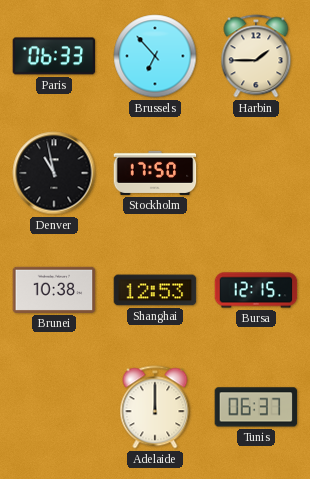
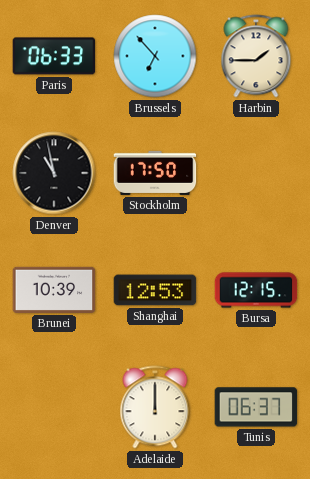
Brunei: 10:38 -> 10:39 (54, 290)
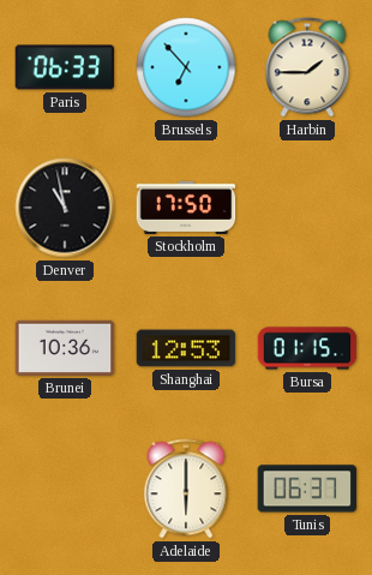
Brunei: 10:39 -> 10:36 (65, 348)
Bursa: 12:15 -> 01:15 (307, 348)
Adelaide: 12:00 -> 6:00 (186, 489)
